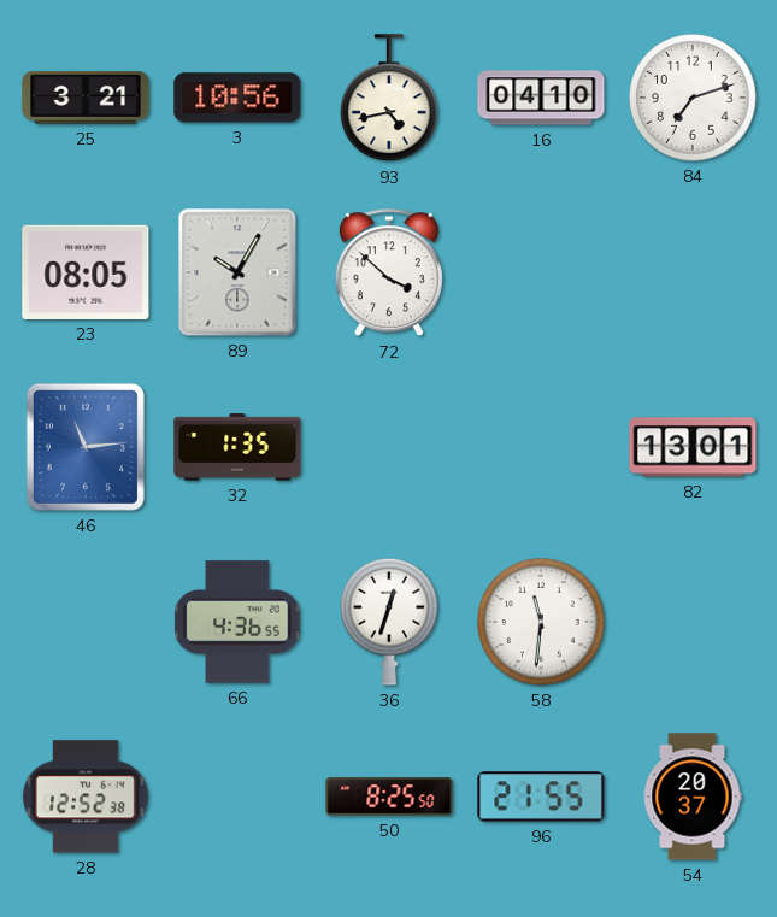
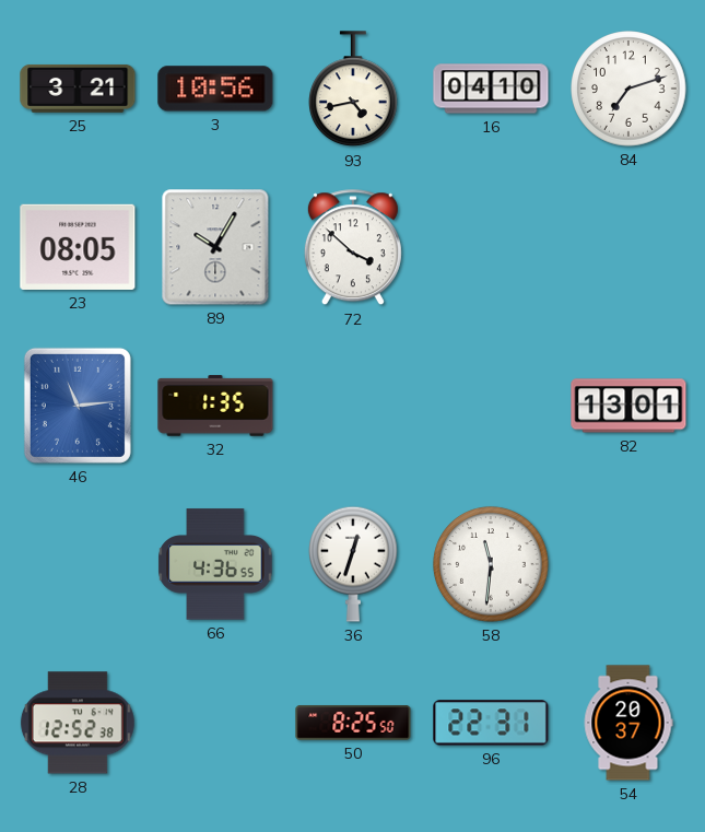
96: 21:55 -> 22:31 (491, 723)
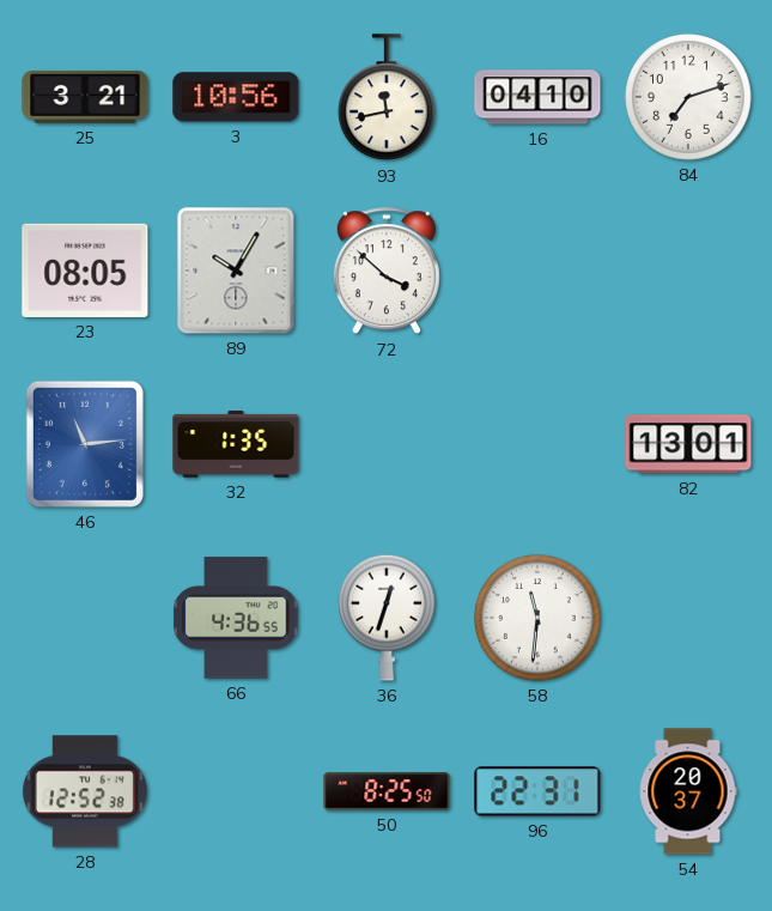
93: 4:43 -> 11:43 (388, 98)
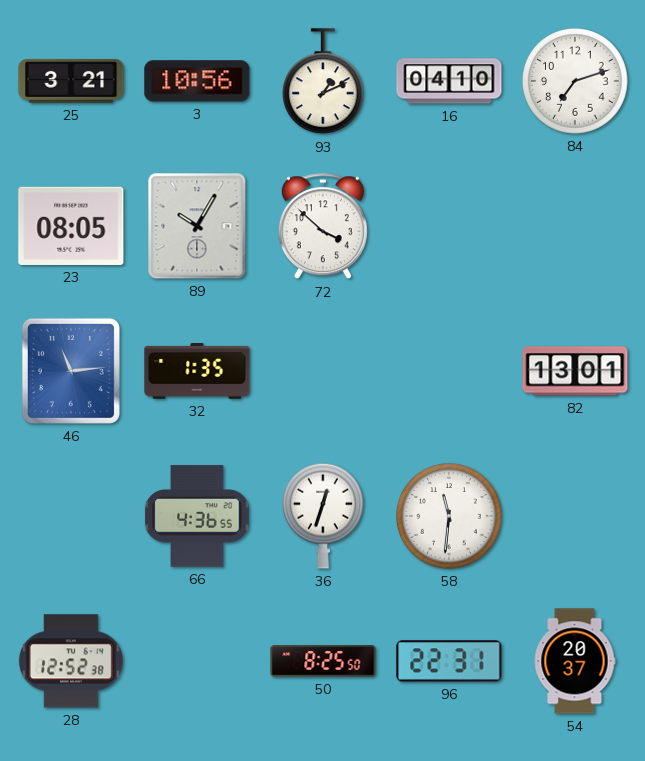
93: 11:43 -> 1:11 (324, 82)
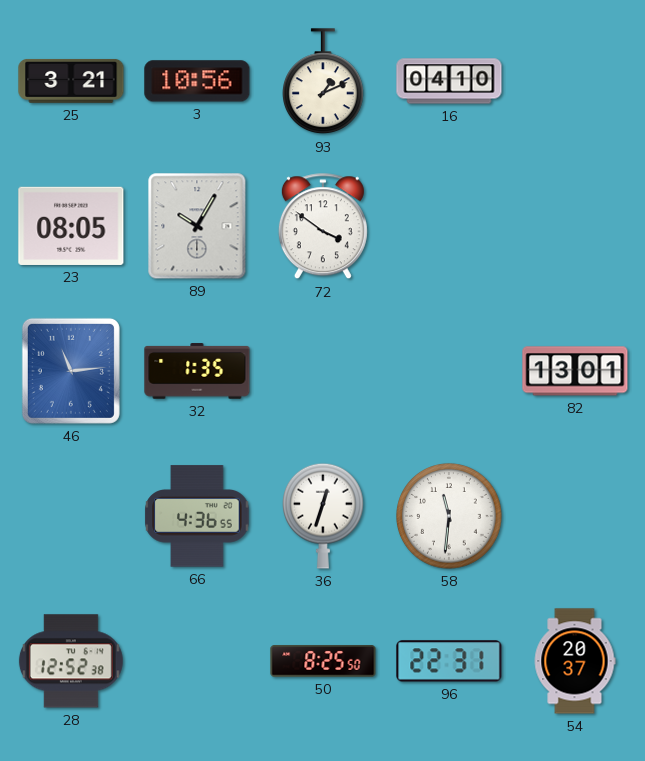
84: 7:12 -> none (575, 81)
72: 3:52 -> 3:51 (323, 227)
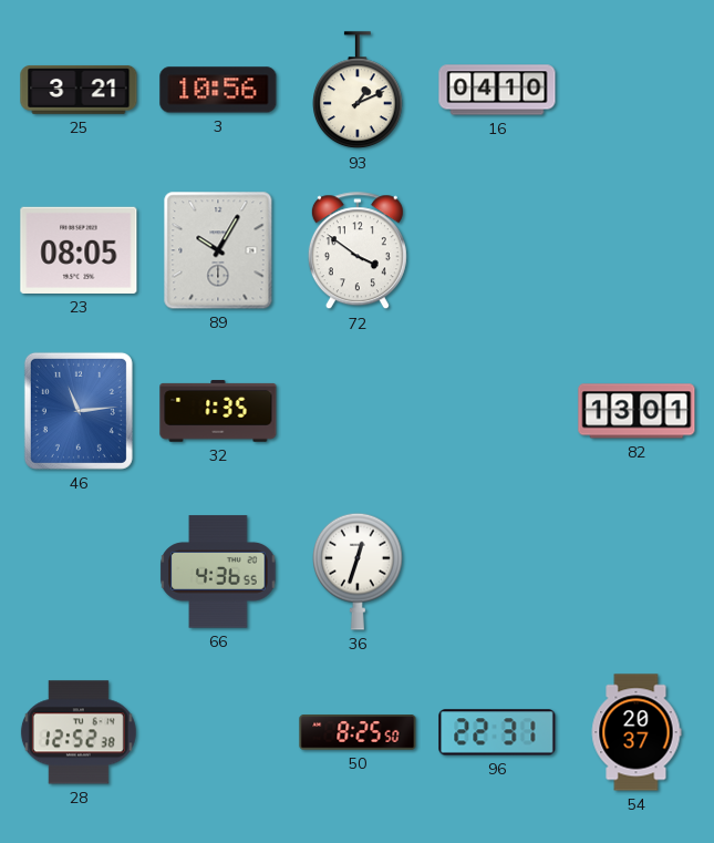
58: 11:31 -> none (449, 516)
